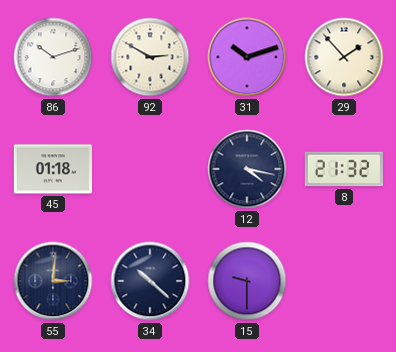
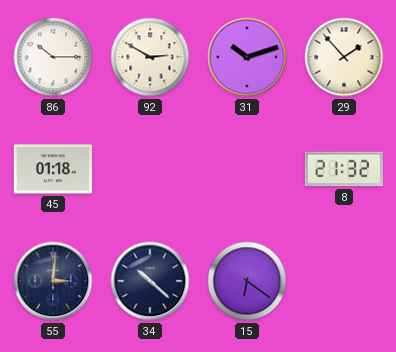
86: 10:12 -> 10:15 (53, 57)
12: 4:17 -> none (247, 169)
15: 9:30 -> 6:21 (247, 281)
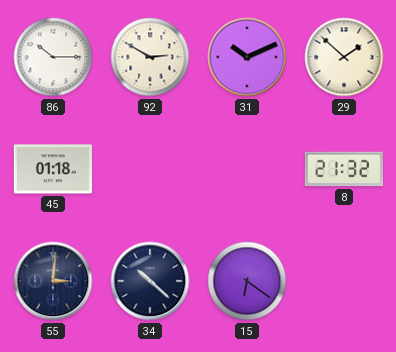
31: 10:12 -> 10:11 (247, 57)
29: 1:53 -> 1:52 (344, 57)
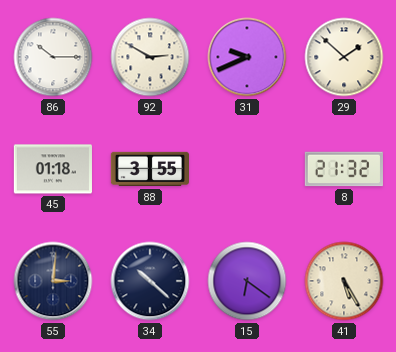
31: 10:11 -> 9:41 (247, 57)
88: none -> 3:55 (149, 169)
41: none -> 5:25 (344, 281)
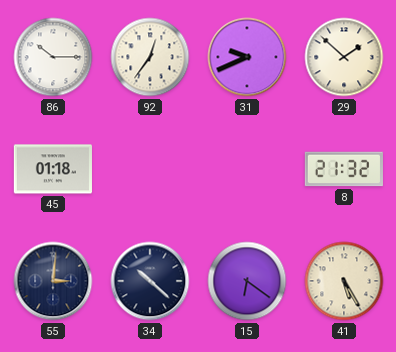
92: 2:50 -> 12:36 (150, 57)
88: 3:55 -> none (149, 169)
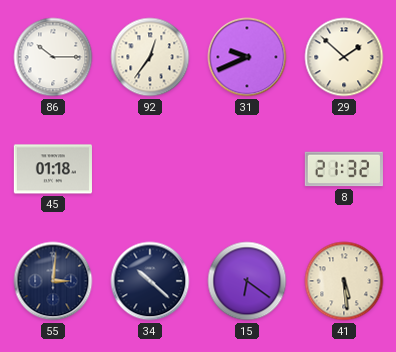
41: 5:25 -> 5:29 (344, 281)
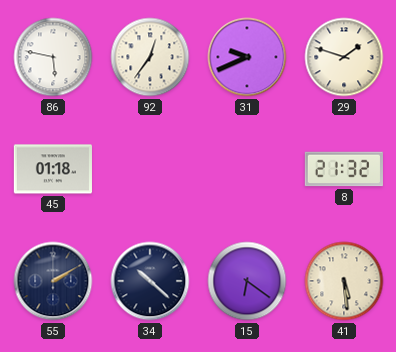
86: 10:15 -> 5:47 (53, 57)
29: 1:52 -> 1:48 (344, 57)
55: 3:01 -> 2:10 (53, 281)
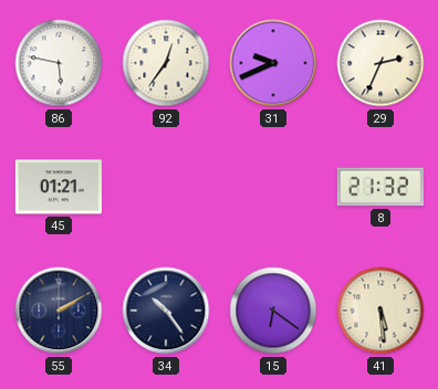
29: 1:48 -> 2:34 (380, 63)
45: 01:18 -> 01:21 (59, 187)
34: 10:22 -> 10:24 (166, 311)
